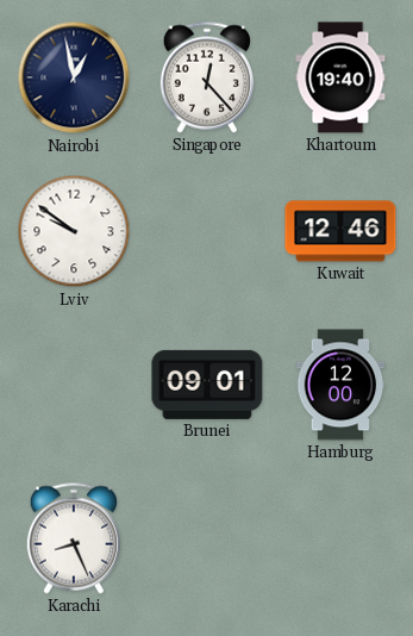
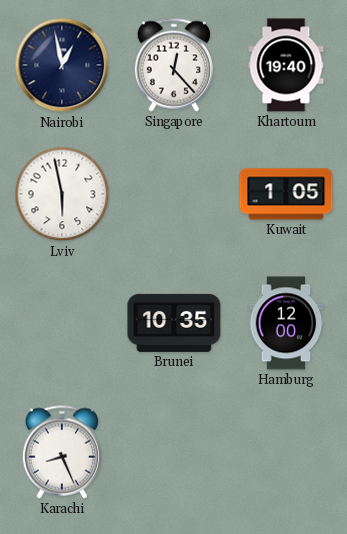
Lviv: 9:51 -> 5:58 (62, 194)
Kuwait: 12:46 -> 1:05 (286, 194)
Brunei: 09:01 -> 10:35 (174, 323)
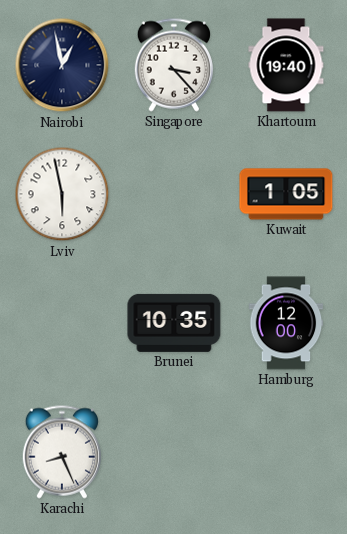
Singapore: 12:23 -> 3:23 (174, 65)
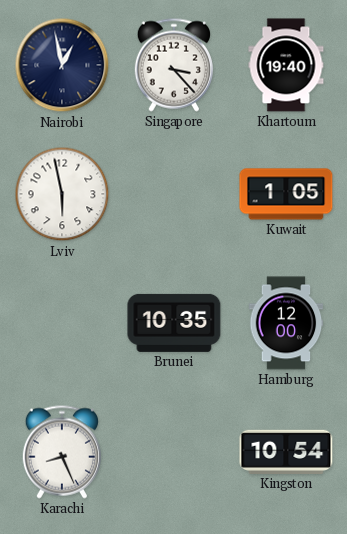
Kingston: none -> 10:54 (286, 452)
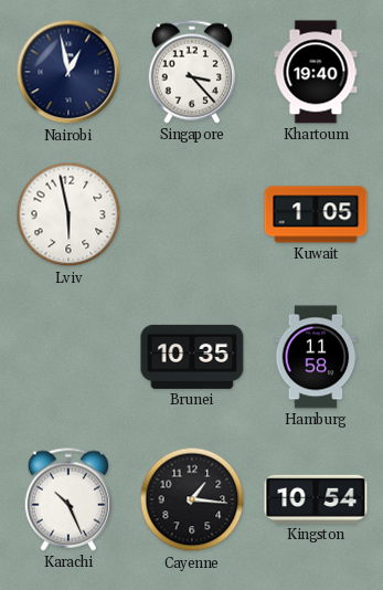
Hamburg: 12:00 -> 11:58 (316, 357)
Karachi: 8:26 -> 10:26 (68, 499)
Cayenne: none -> 1:16 (192, 499)
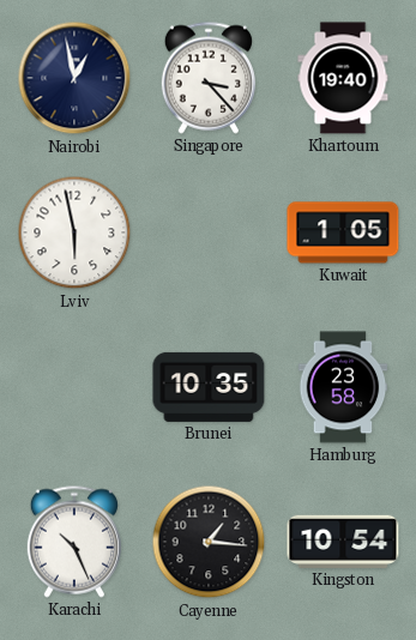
Hamburg: 11:58 -> 23:58 (343, 387)
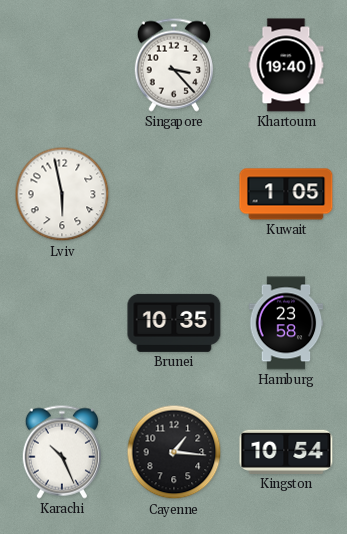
Nairobi: 12:58 -> none (74, 78)
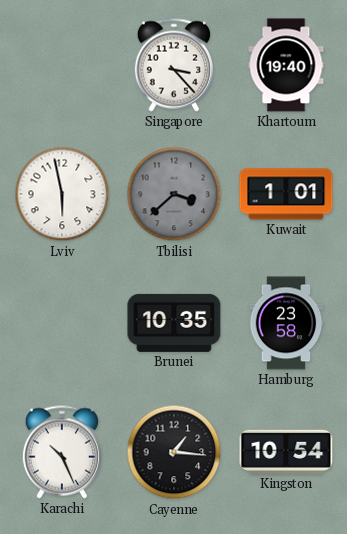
Tbilisi: none -> 3:38 (174, 194)
Kuwait: 1:05 -> 1:01 (286, 194)
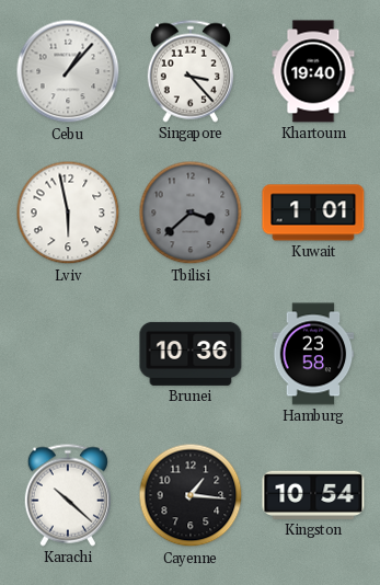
Cebu: none -> 1:07 (68, 71)
Brunei: 10:35 -> 10:36 (191, 354)
Karachi: 10:26 -> 10:22 (68, 495)
